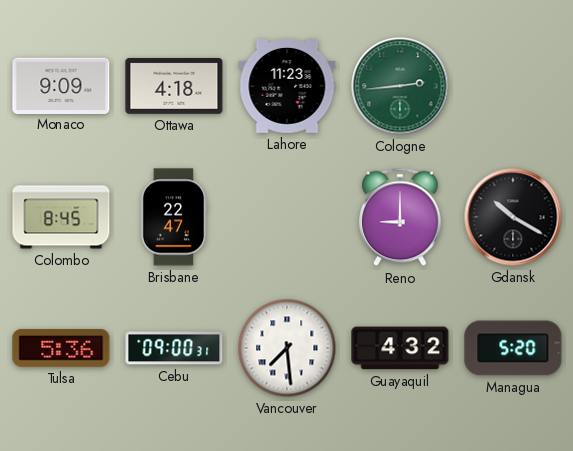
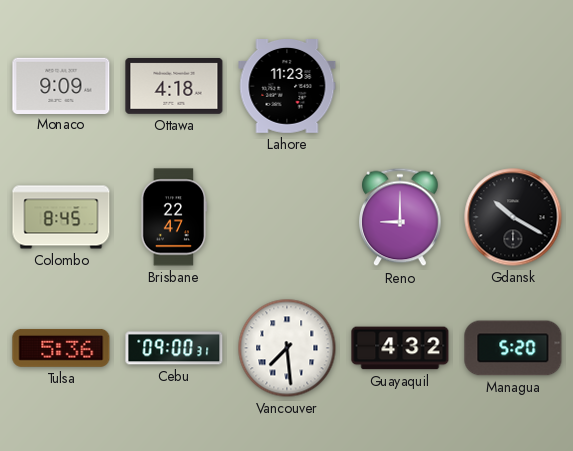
Cologne: 2:44 -> none (400, 86)
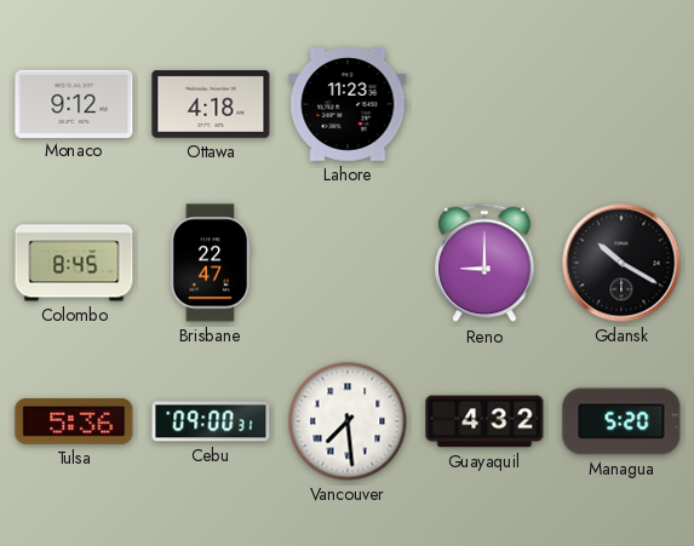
Monaco: 9:09 -> 9:12 (74, 103)
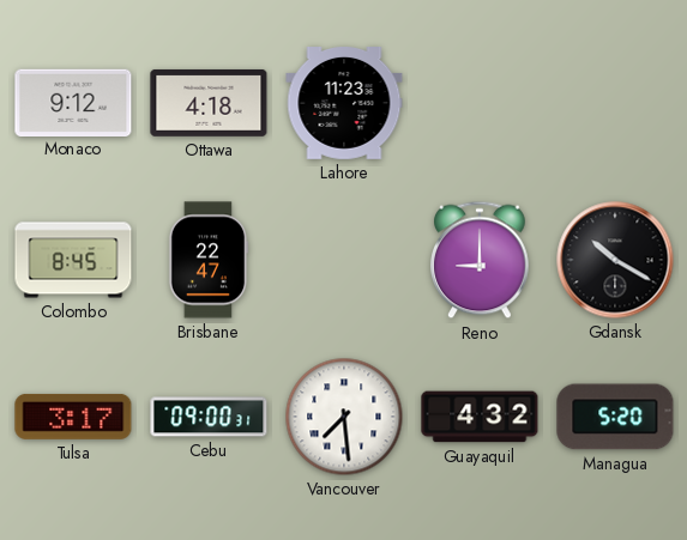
Tulsa: 5:36 -> 3:17 (73, 417)
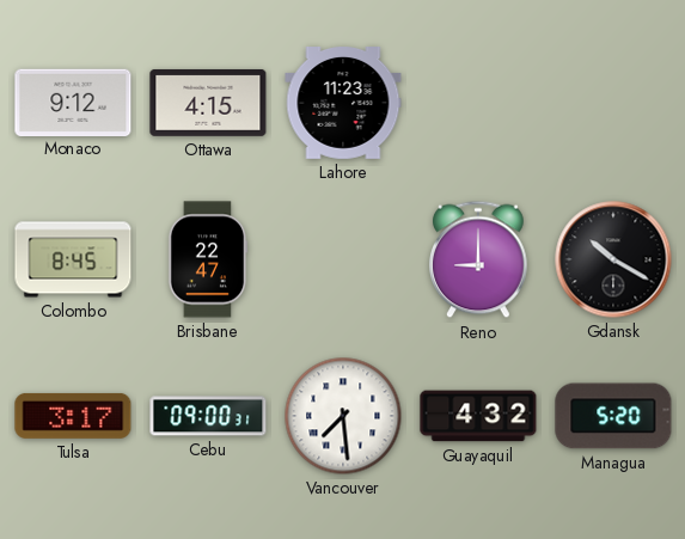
Ottawa: 4:18 -> 4:15 (208, 103)
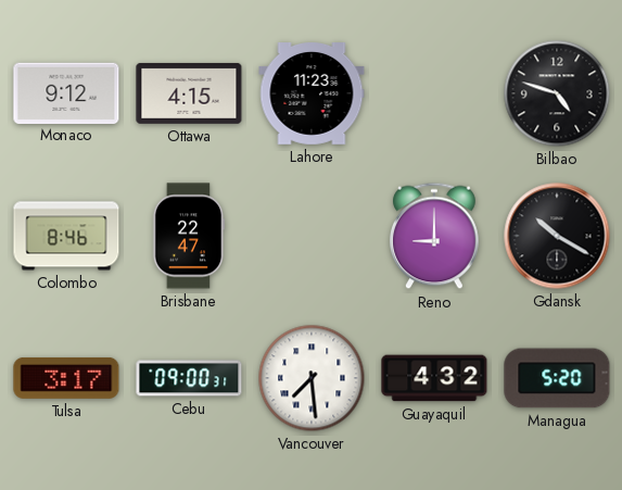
Bilbao: none -> 4:48 (557, 93)
Colombo: 8:45 -> 8:46 (66, 236)
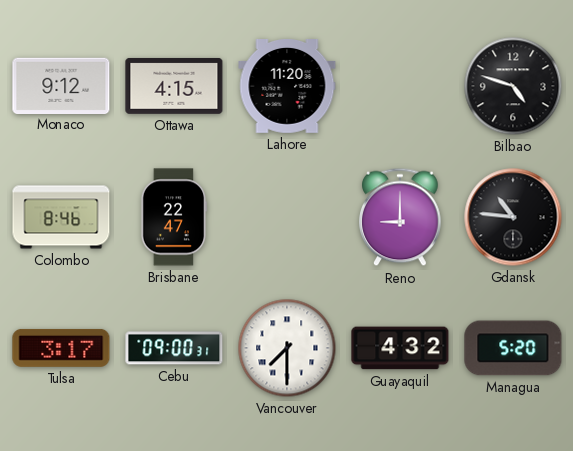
Lahore: 11:23 -> 11:20 (287, 87)
Gdansk: 10:20 -> 10:46 (513, 217)
Vancouver: 7:29 -> 7:30 (287, 348)
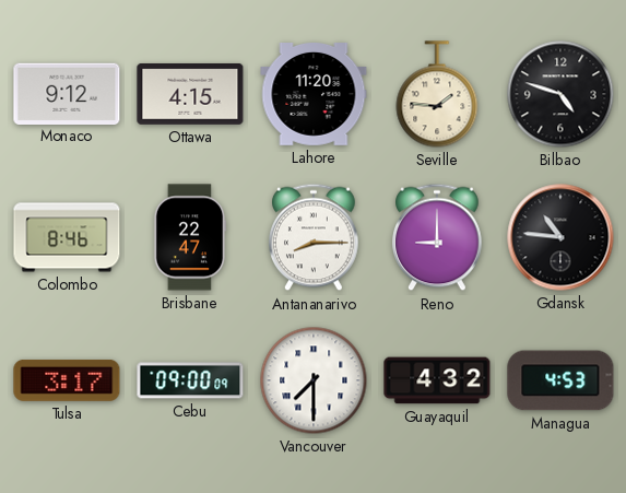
Seville: none -> 1:46 (437, 94)
Antananarivo: none -> 8:15 (315, 237)
Cebu: 09:00:31 -> 09:00:09 (190, 380)
Managua: 5:20 -> 4:53 (560, 380)
